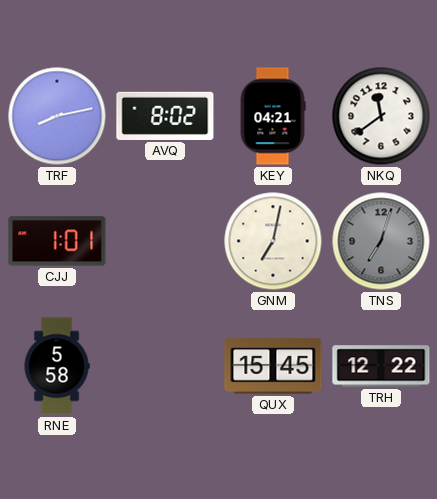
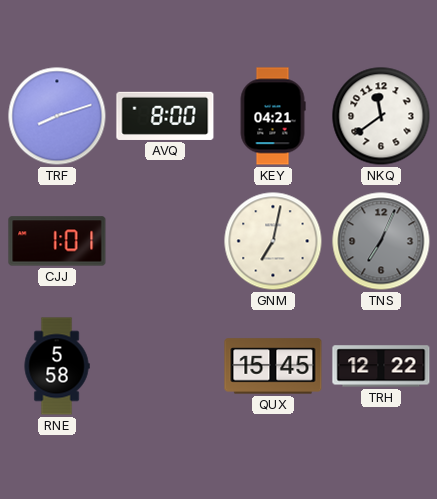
TRF: 8:13 -> 8:12 (57, 116)
AVQ: 8:02 -> 8:00 (165, 116)
TNS: 7:03 -> 7:04 (381, 241)
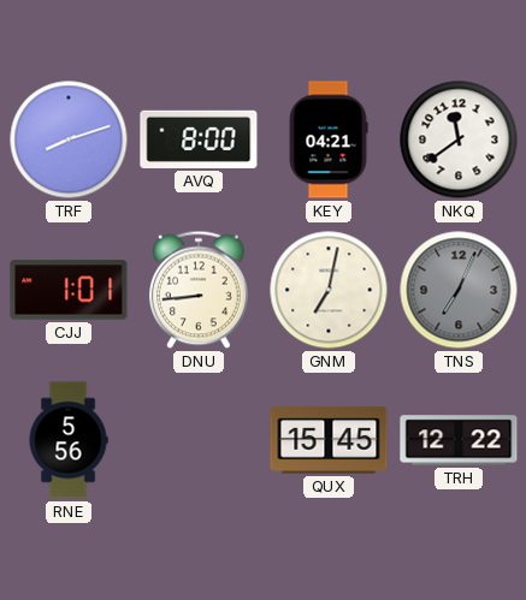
DNU: none -> 8:44 (200, 290)
RNE: 5:58 -> 5:56 (69, 440)
